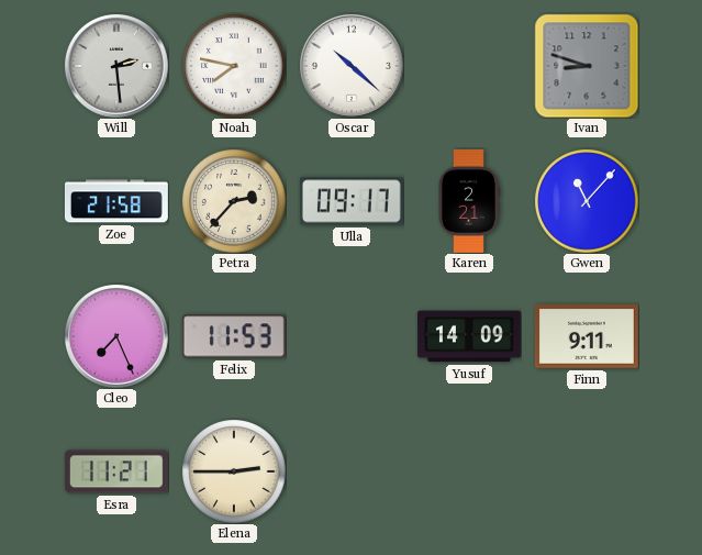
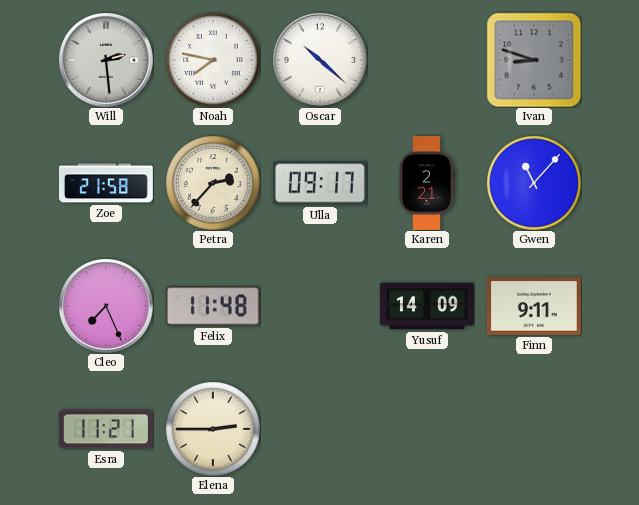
Felix: 11:53 -> 11:48 (213, 306)
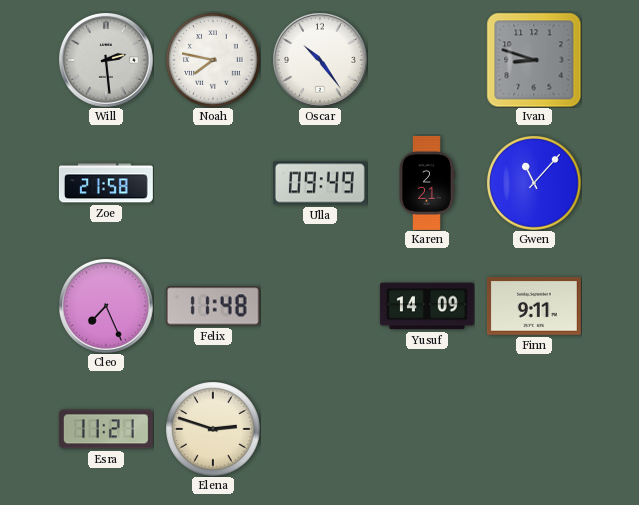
Oscar: 10:22 -> 10:24 (320, 60)
Petra: 2:37 -> none (213, 183)
Ulla: 09:17 -> 09:49 (320, 183)
Elena: 2:45 -> 2:48 (213, 429)
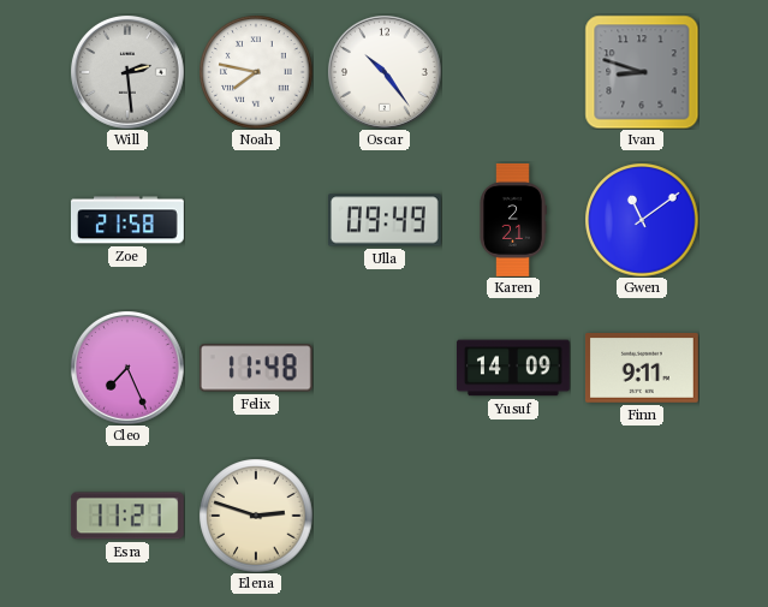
Gwen: 11:07 -> 11:09 (642, 220)
